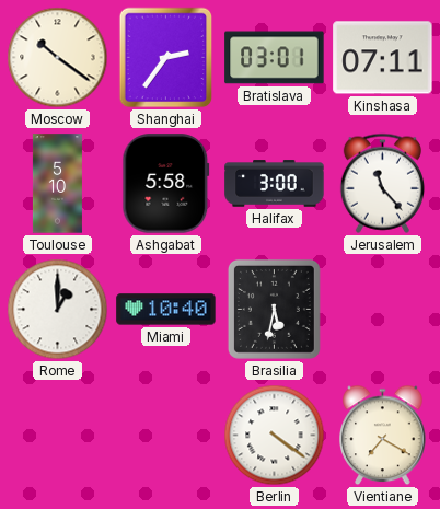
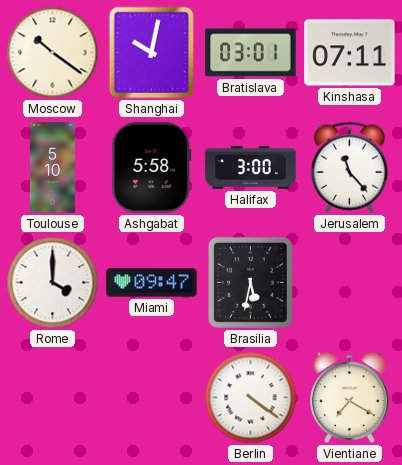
Shanghai: 2:36 -> 10:02 (152, 53)
Rome: 1:00 -> 4:00 (53, 283)
Miami: 10:40 -> 09:47 (152, 283)
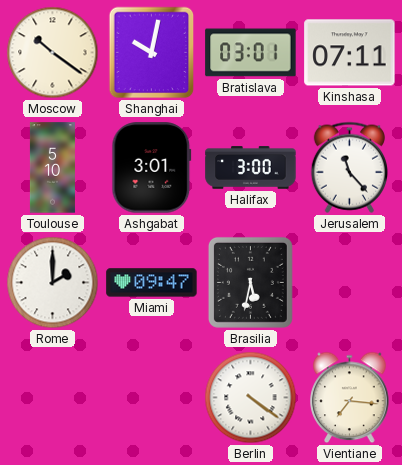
Ashgabat: 5:58 -> 3:01 (152, 168)
Rome: 4:00 -> 2:00 (53, 283)
Vientiane: 7:20 -> 7:16 (350, 398)
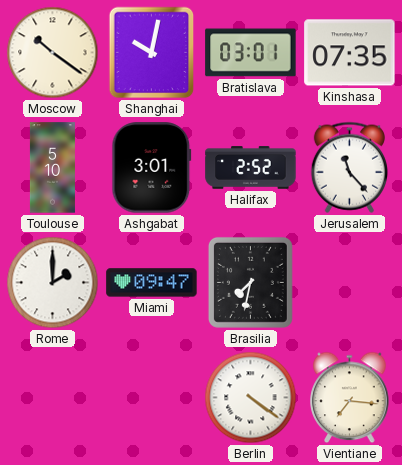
Kinshasa: 07:11 -> 07:35 (350, 53)
Halifax: 3:00 -> 2:52 (251, 168)
Brasilia: 5:32 -> 7:32 (250, 282)
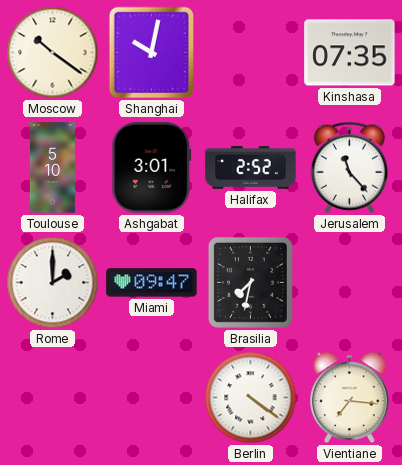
Bratislava: 03:01 -> none (251, 53)
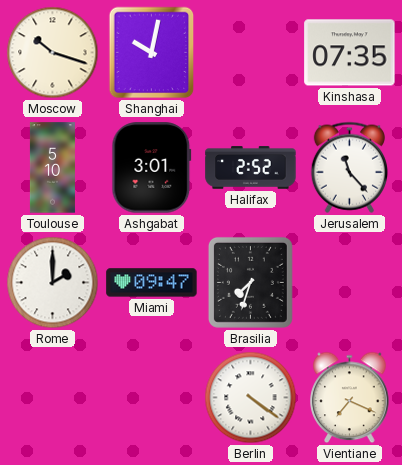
Moscow: 10:21 -> 10:18 (53, 53)
Brasilia: 7:32 -> 7:33 (250, 282)
Vientiane: 7:16 -> 7:19 (350, 398)
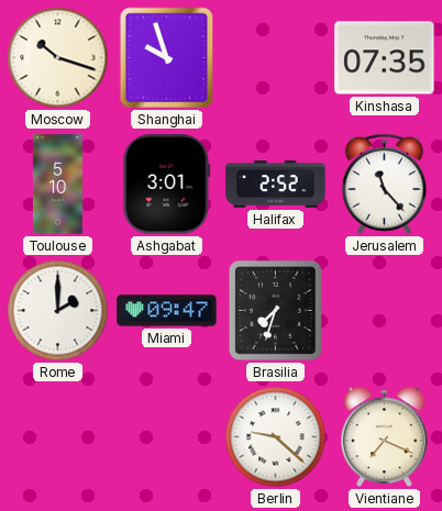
Shanghai: 10:02 -> 9:57 (167, 58)
Berlin: 4:21 -> 9:22 (276, 437)
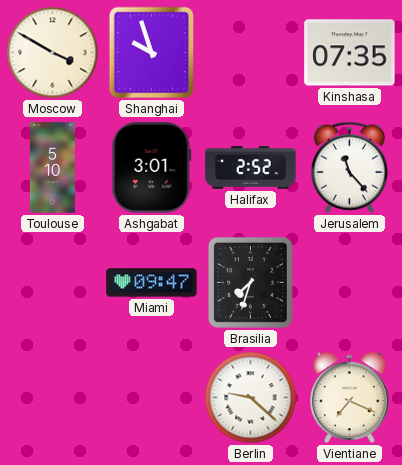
Moscow: 10:18 -> 3:50 (53, 53)
Rome: 2:00 -> none (58, 311)
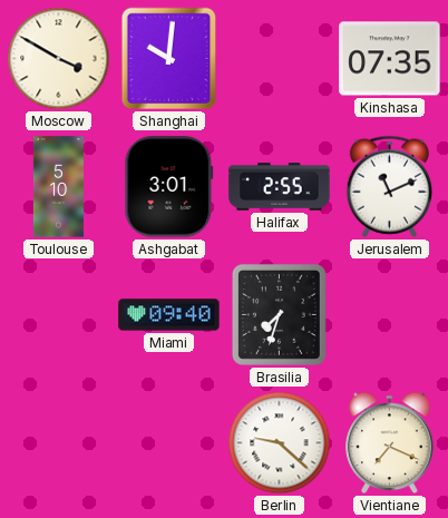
Shanghai: 9:57 -> 10:01 (169, 59)
Halifax: 2:52 -> 2:55 (280, 187)
Jerusalem: 11:23 -> 11:11 (389, 186)
Miami: 09:47 -> 09:40 (169, 315)
